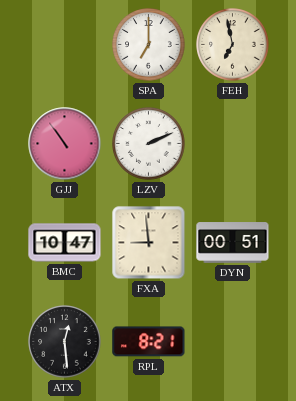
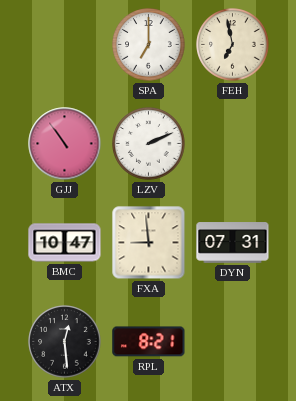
DYN: 00:51 -> 07:31 (233, 243)
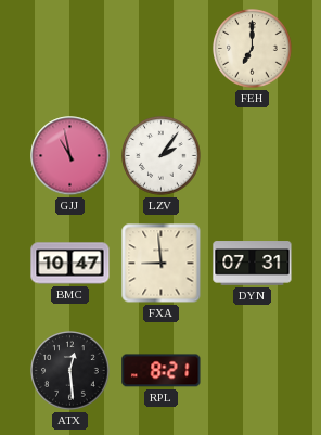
SPA: 7:00 -> none (149, 45)
FEH: 6:58 -> 7:00 (253, 49)
GJJ: 10:54 -> 10:58 (70, 156)
LZV: 2:11 -> 2:06 (162, 156)
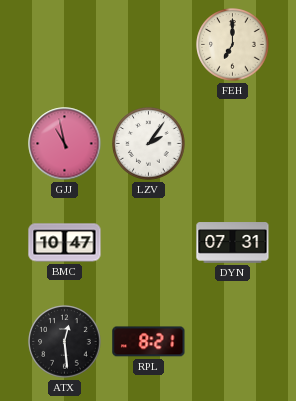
FXA: 8:59 -> none (162, 264)
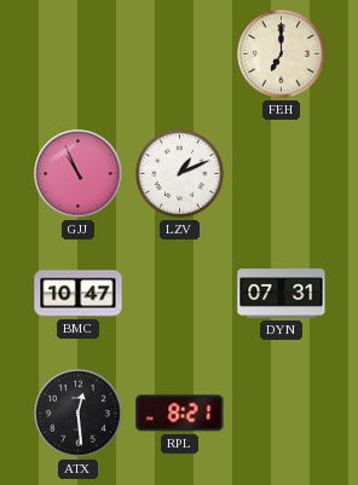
GJJ: 10:58 -> 10:56 (79, 174)
LZV: 2:06 -> 1:11 (180, 174)
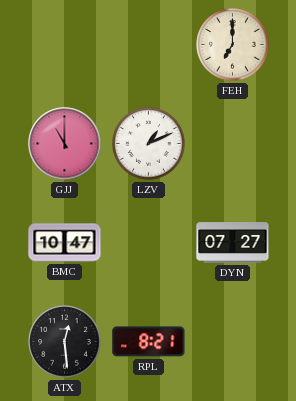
GJJ: 10:56 -> 11:00 (65, 144)
DYN: 07:31 -> 07:27 (233, 243)
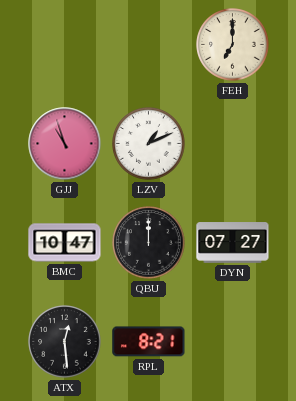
GJJ: 11:00 -> 10:57 (65, 144)
QBU: none -> 12:00 (149, 243)
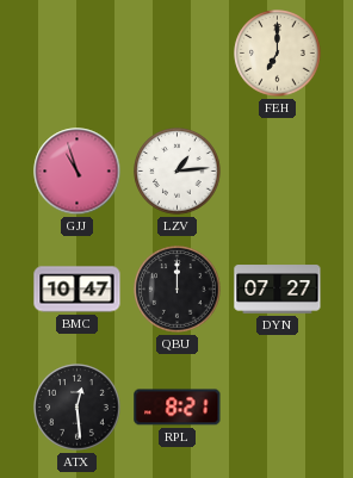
LZV: 1:11 -> 1:14 (178, 172)
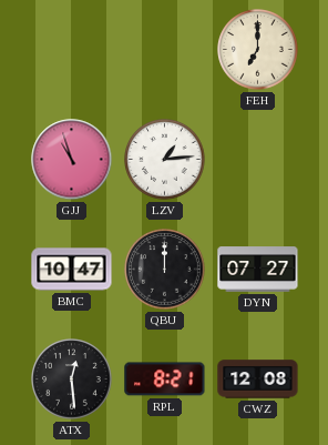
CWZ: none -> 12:08 (258, 380)
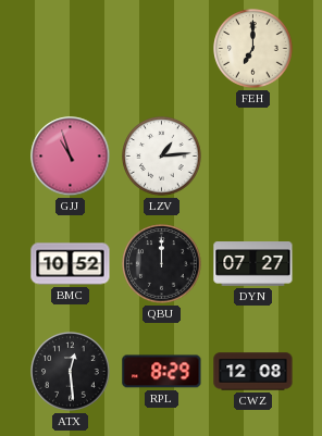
BMC: 10:47 -> 10:52 (71, 264)
RPL: 8:21 -> 8:29 (162, 372)
